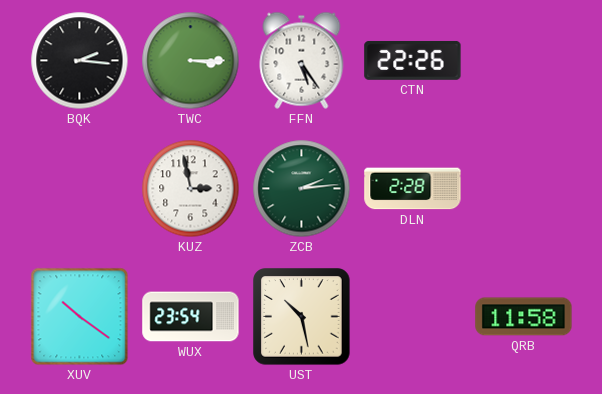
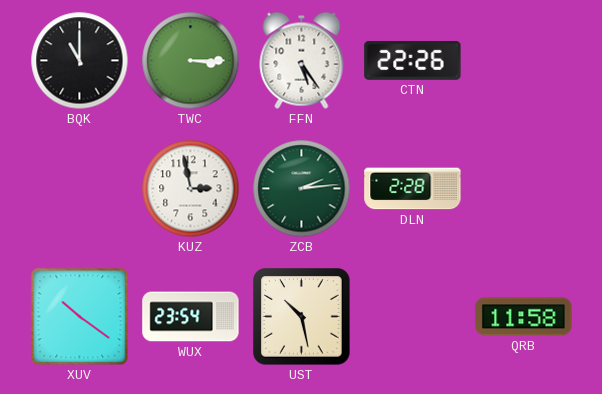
BQK: 2:16 -> 11:00 (80, 61)
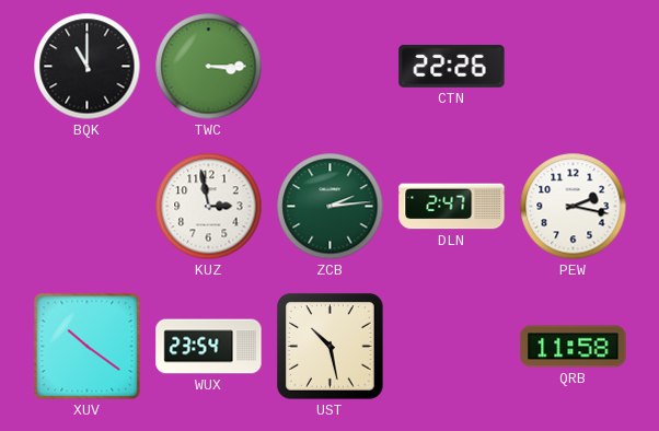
FFN: 5:24 -> none (302, 60)
DLN: 2:28 -> 2:47 (452, 207)
PEW: none -> 2:17 (574, 207)
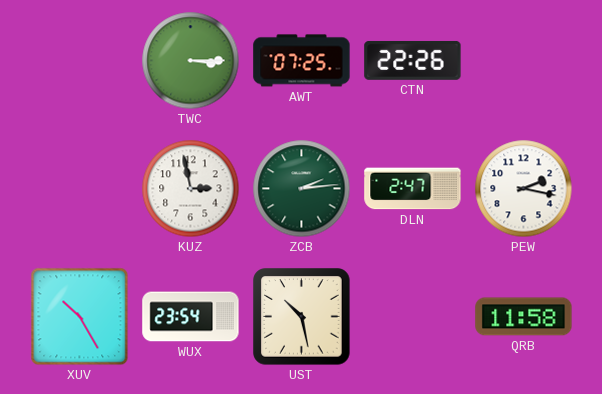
BQK: 11:00 -> none (88, 67)
AWT: none -> 07:25 (302, 61)
XUV: 10:21 -> 10:25 (80, 317)
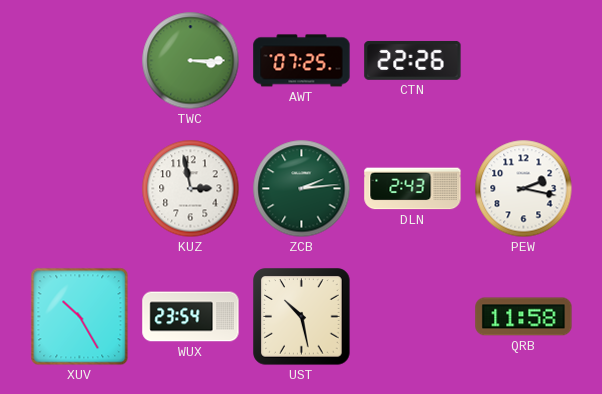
DLN: 2:47 -> 2:43 (413, 189)
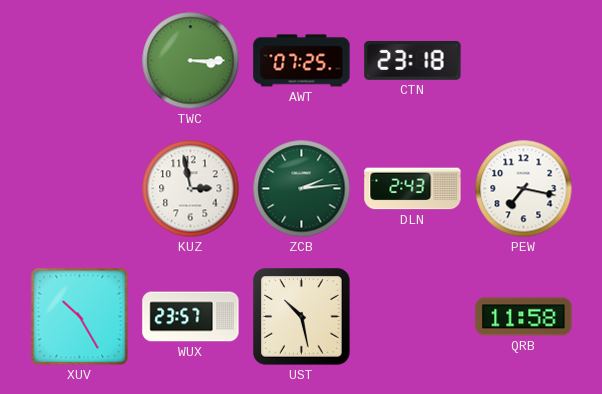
CTN: 22:26 -> 23:18 (413, 60)
PEW: 2:17 -> 7:17 (524, 189)
WUX: 23:54 -> 23:57 (191, 317)
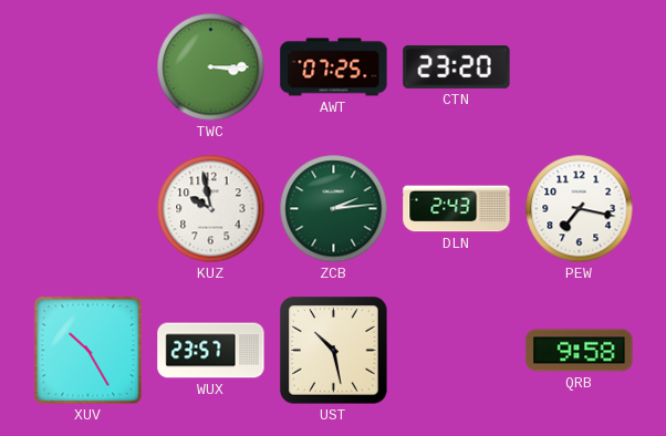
CTN: 23:18 -> 23:20 (457, 66)
KUZ: 2:58 -> 9:58 (211, 209)
QRB: 11:58 -> 9:58 (580, 351)
